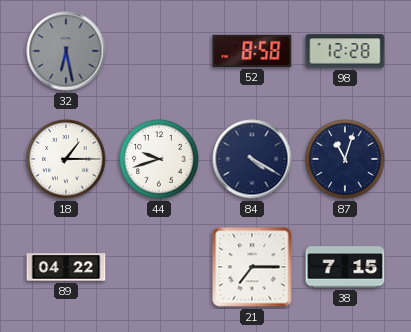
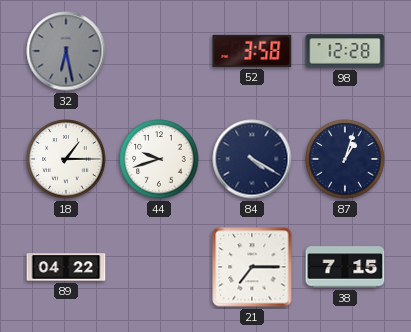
52: 8:58 -> 3:58 (252, 51)
87: 11:03 -> 1:03 (345, 159)
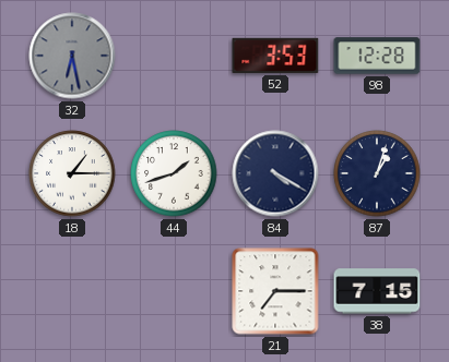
52: 3:58 -> 3:53 (275, 56)
44: 9:42 -> 1:42 (174, 173)
89: 04:22 -> none (66, 267)
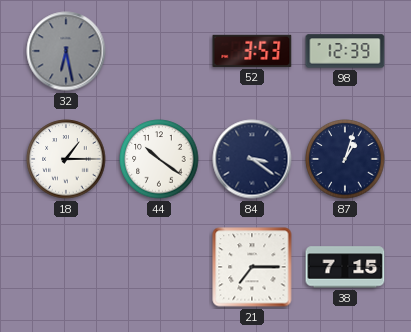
98: 12:28 -> 12:39 (345, 51)
44: 1:42 -> 10:21 (159, 159)
84: 4:20 -> 3:21 (252, 159)
